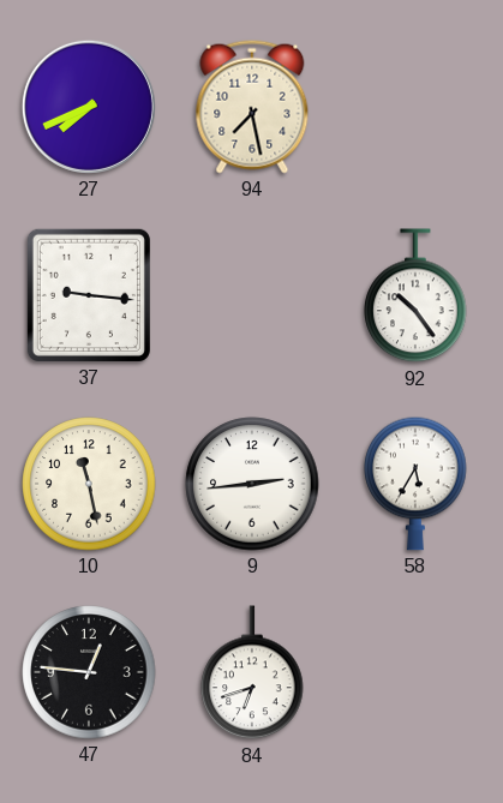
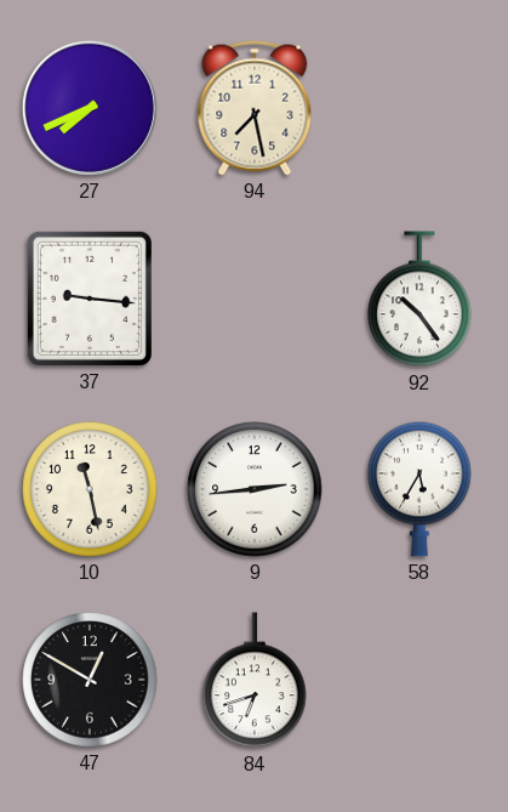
47: 12:46 -> 12:50 (90, 680)
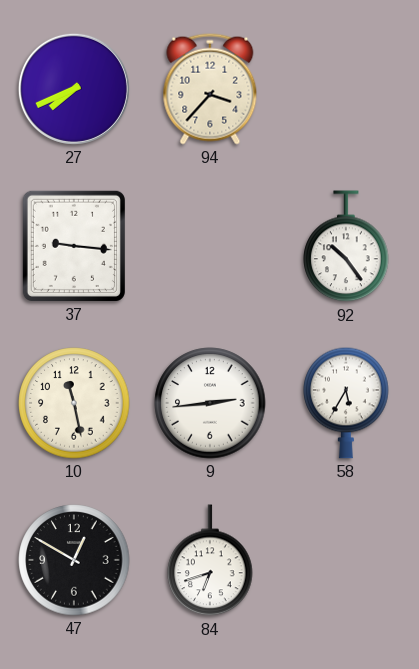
94: 7:28 -> 3:37 (210, 89)
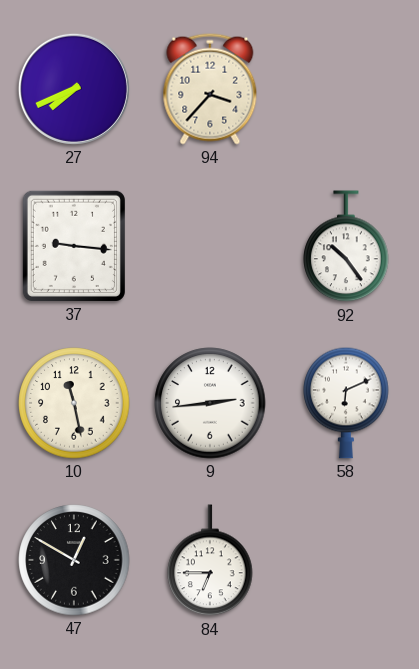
58: 5:35 -> 6:11 (346, 403)
84: 6:42 -> 6:45 (210, 561)
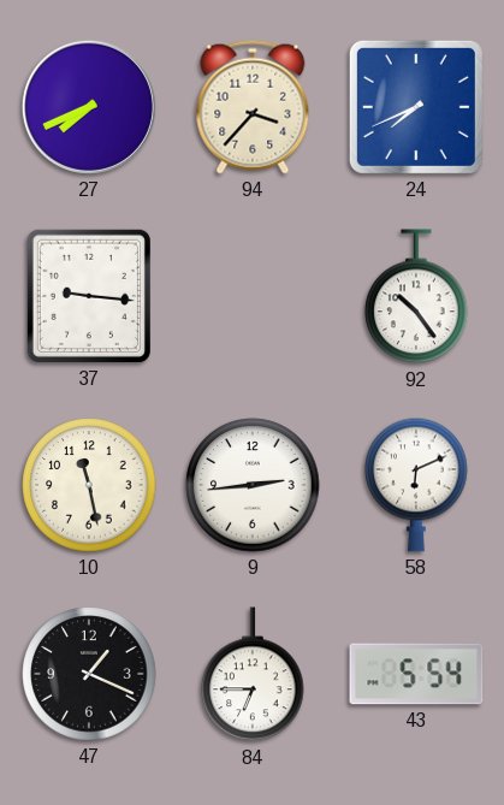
24: none -> 7:41 (416, 107)
47: 12:50 -> 1:19 (89, 674)
43: none -> 5:54 (416, 674)
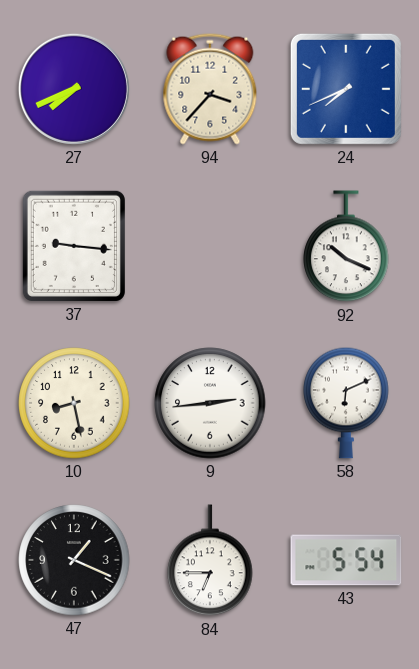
92: 10:24 -> 10:19 (346, 247)
10: 11:28 -> 8:28 (74, 403)
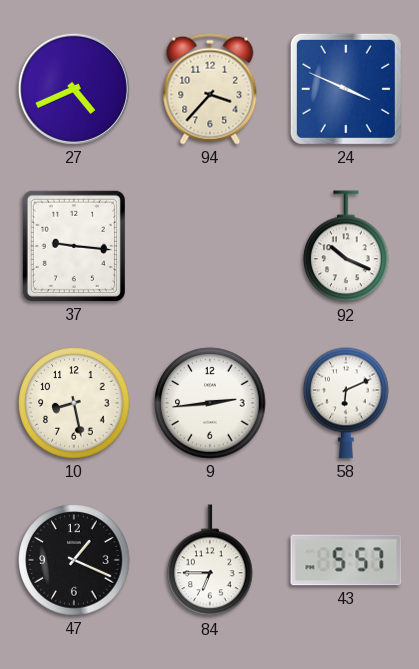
27: 7:41 -> 4:41 (74, 89)
24: 7:41 -> 3:49 (346, 89)
43: 5:54 -> 5:57 (346, 560)
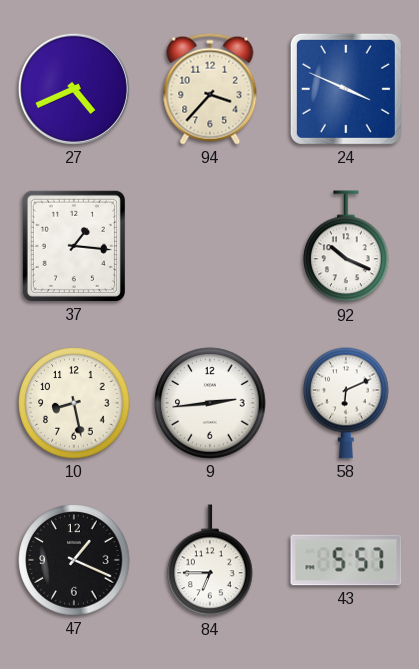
37: 9:16 -> 1:16 (74, 246)
